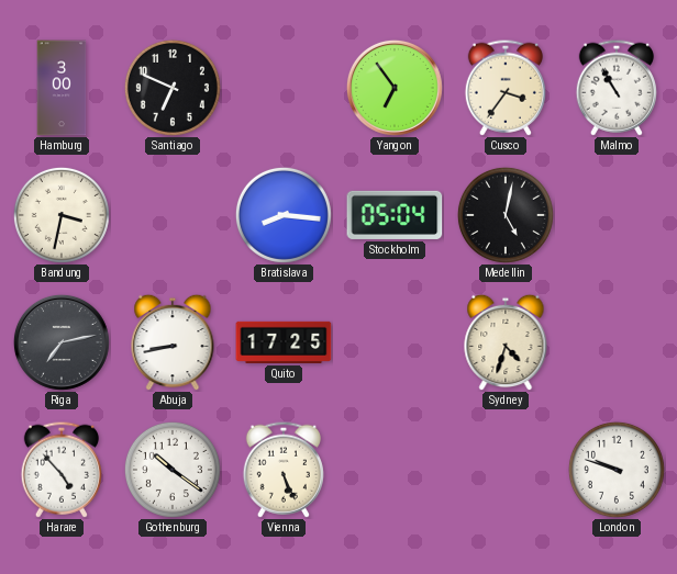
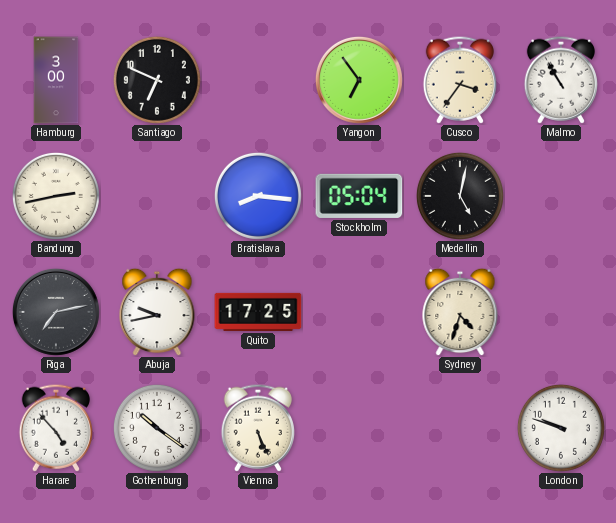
Bandung: 3:32 -> 2:43 (56, 196)
Abuja: 8:43 -> 9:43 (157, 312)
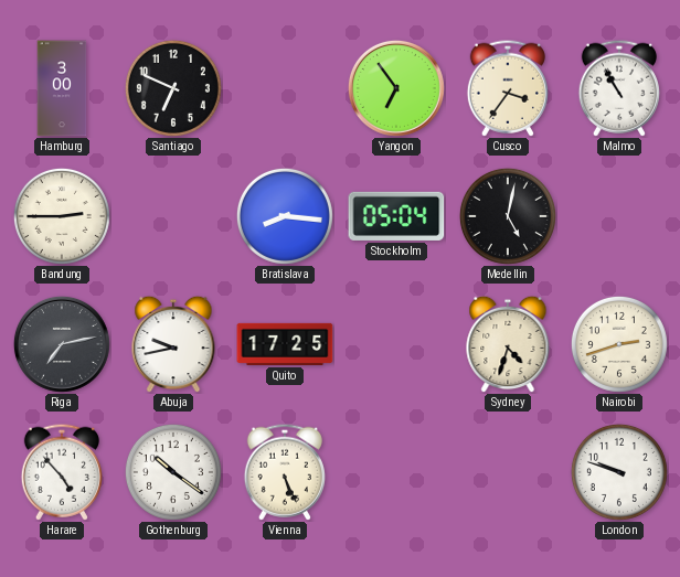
Bandung: 2:43 -> 2:45 (62, 216)
Nairobi: none -> 2:42 (619, 344)
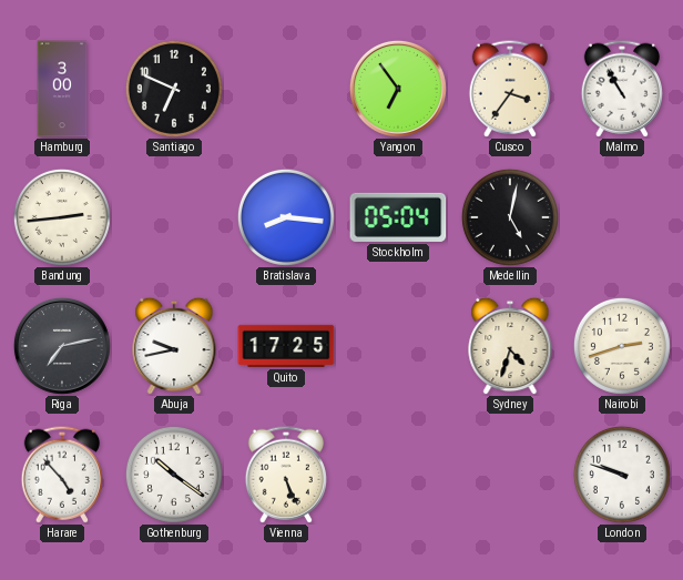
Bandung: 2:45 -> 2:44 (62, 217)
